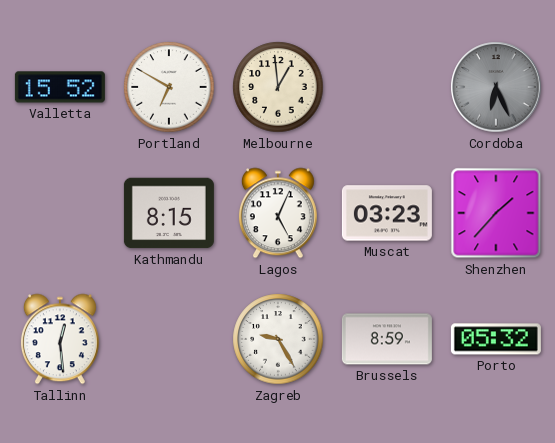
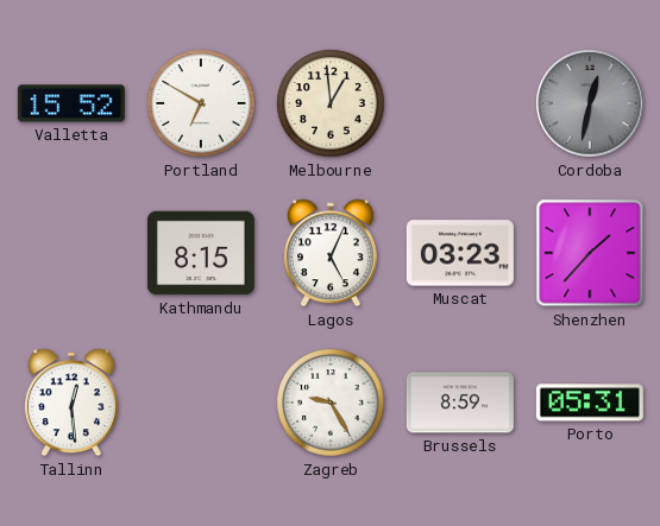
Cordoba: 6:26 -> 12:32 (590, 103)
Porto: 05:32 -> 05:31 (590, 403)
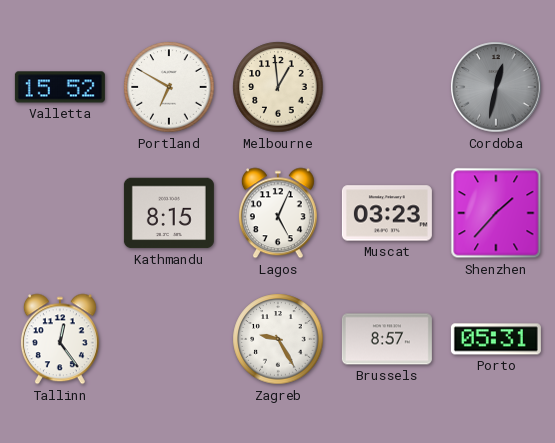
Tallinn: 12:29 -> 12:24 (60, 339)
Brussels: 8:59 -> 8:57 (387, 339)
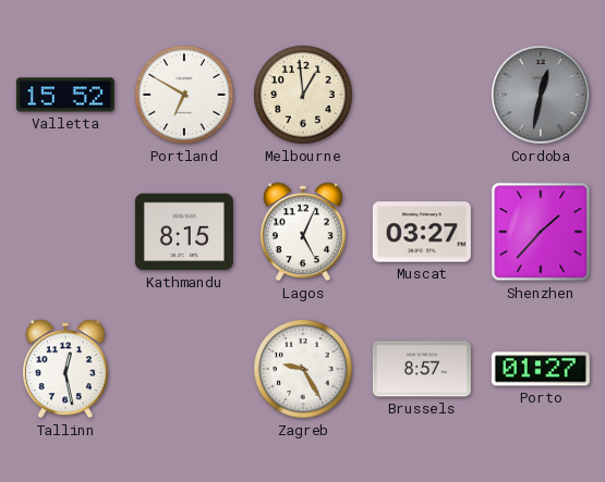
Muscat: 03:23 -> 03:27 (422, 232)
Tallinn: 12:24 -> 12:28 (65, 369)
Porto: 05:31 -> 01:27 (541, 369)
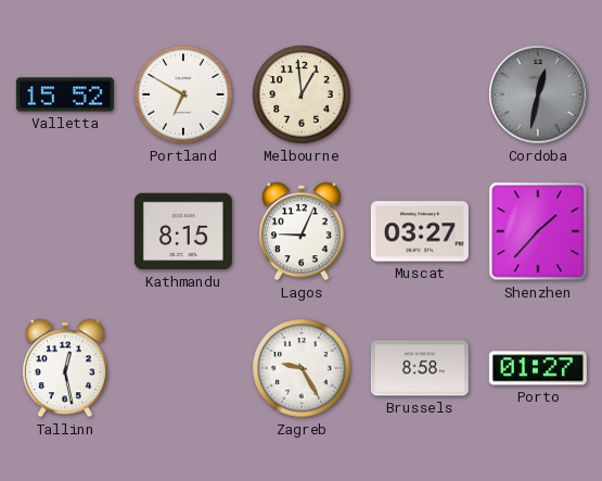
Lagos: 5:04 -> 9:04 (302, 231)
Brussels: 8:57 -> 8:58 (420, 368)
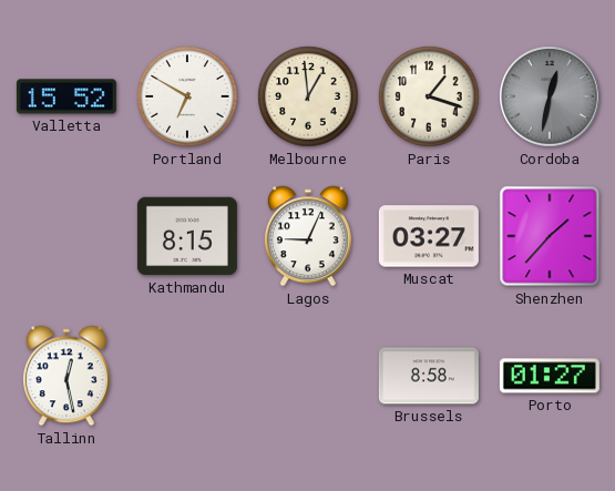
Paris: none -> 1:18 (429, 96)
Zagreb: 9:25 -> none (302, 368)
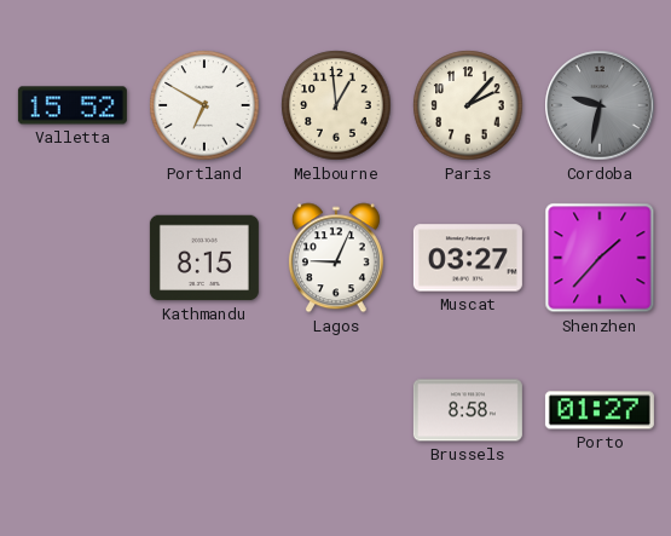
Paris: 1:18 -> 2:07 (468, 105)
Cordoba: 12:32 -> 9:32 (600, 105)
Tallinn: 12:28 -> none (66, 376)
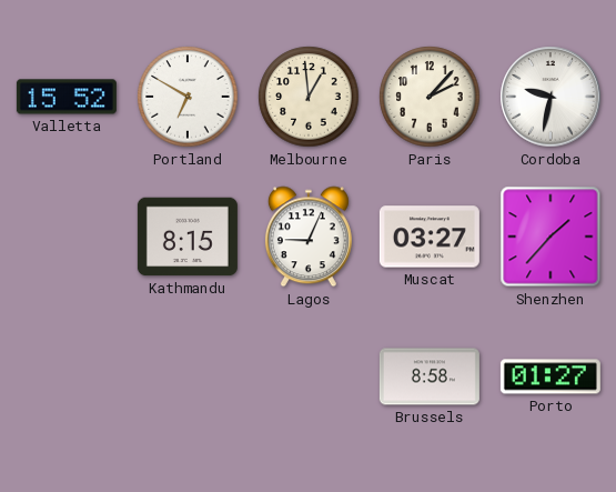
Cordoba dial: grey -> white (551, 97)
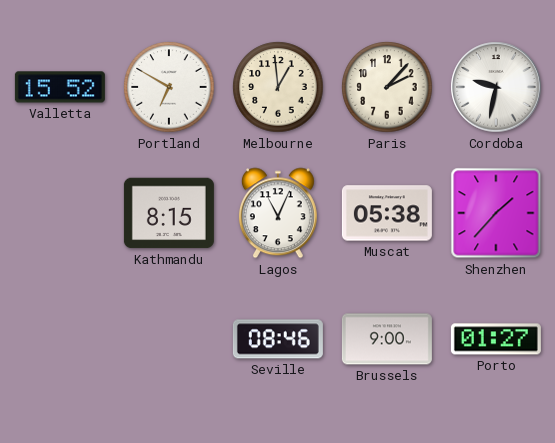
Lagos: 9:04 -> 11:04 (278, 213)
Muscat: 03:27 -> 05:38 (387, 213)
Seville: none -> 08:46 (278, 339)
Brussels: 8:58 -> 9:00 (387, 339)
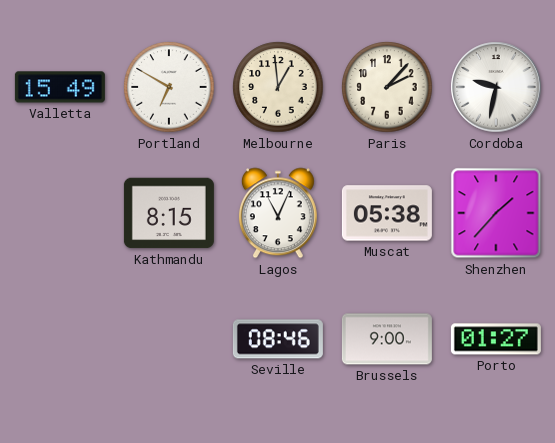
Valletta: 15:52 -> 15:49 (60, 87)
